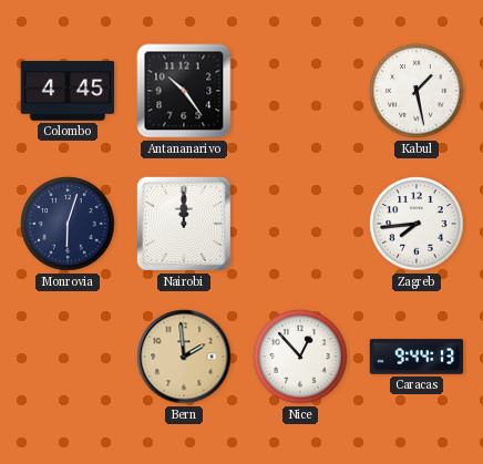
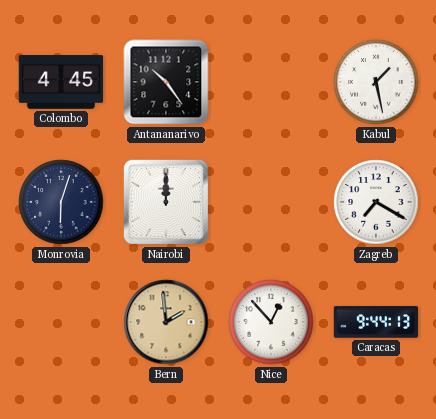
Zagreb: 7:44 -> 7:20 (376, 202)
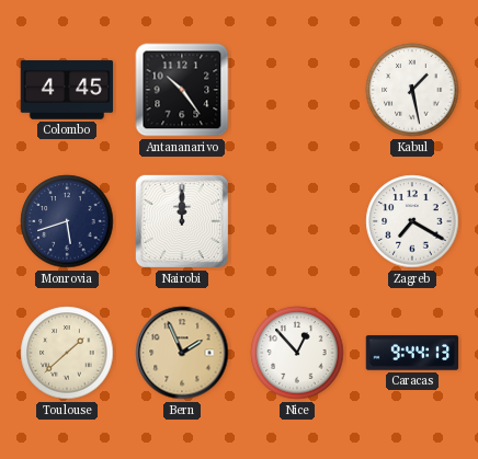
Monrovia: 6:03 -> 5:42 (67, 221)
Toulouse: none -> 1:38 (67, 353)
Bern: 1:59 -> 1:56 (182, 353)
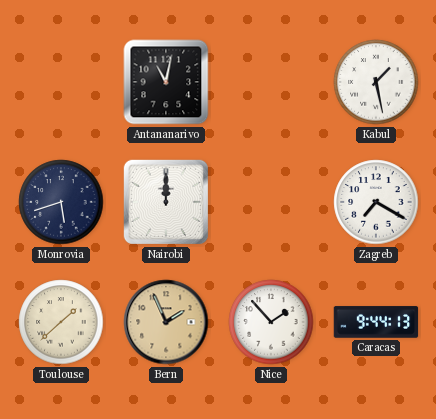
Colombo: 4:45 -> none (67, 90)
Antananarivo: 10:24 -> 11:02 (166, 82)
Nice: 12:53 -> 1:53 (271, 322)
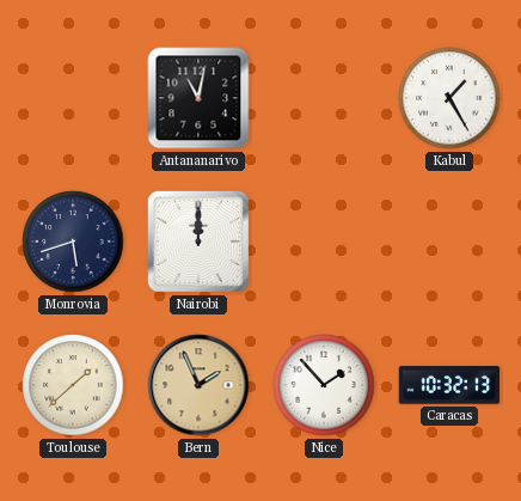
Kabul: 1:28 -> 1:25 (449, 98)
Zagreb: 7:20 -> none (376, 202)
Caracas: 9:44 -> 10:32 (449, 385)
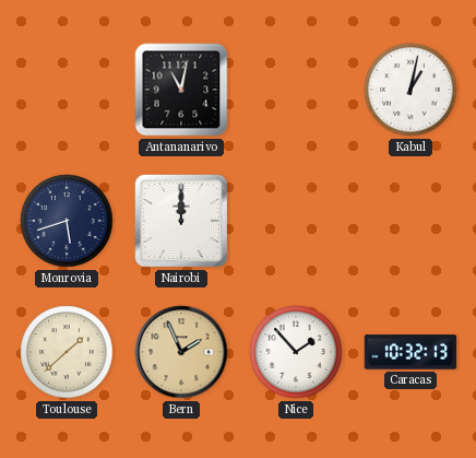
Kabul: 1:25 -> 1:02 (410, 90)
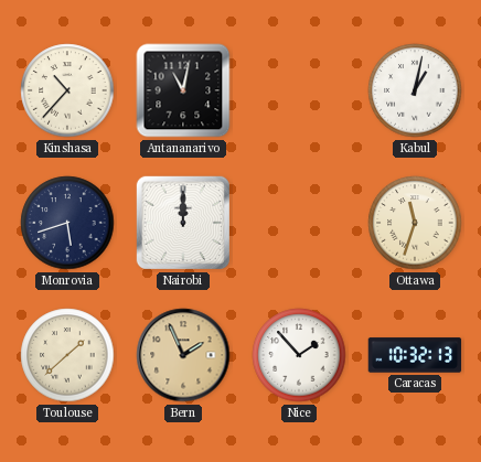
Kinshasa: none -> 10:37 (67, 90)
Ottawa: none -> 11:33 (415, 223)
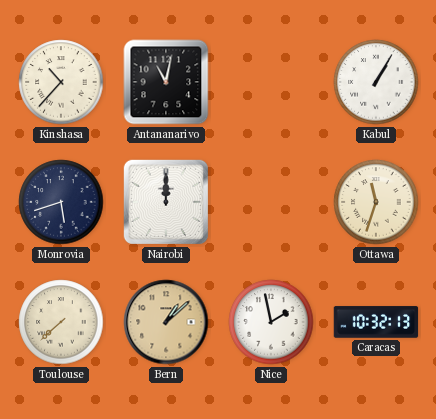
Kabul: 1:02 -> 1:05 (376, 82)
Toulouse: 1:38 -> 7:38 (61, 322)
Bern: 1:56 -> 1:08 (166, 322)
Nice: 1:53 -> 1:58 (271, 322)
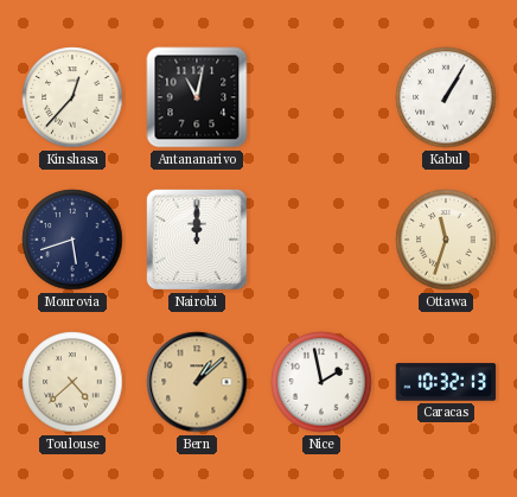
Kinshasa: 10:37 -> 12:37 (72, 97)
Toulouse: 7:38 -> 4:38 (72, 382)
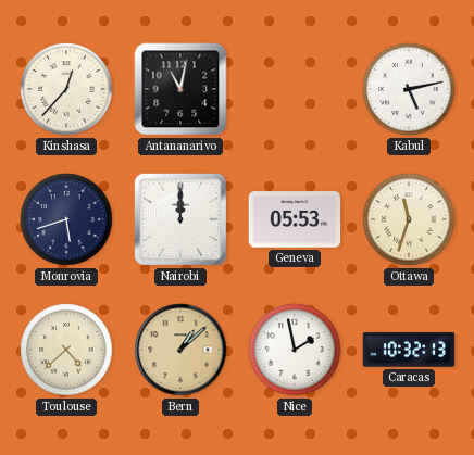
Kabul: 1:05 -> 5:13 (409, 89)
Geneva: none -> 05:53 (295, 219)
